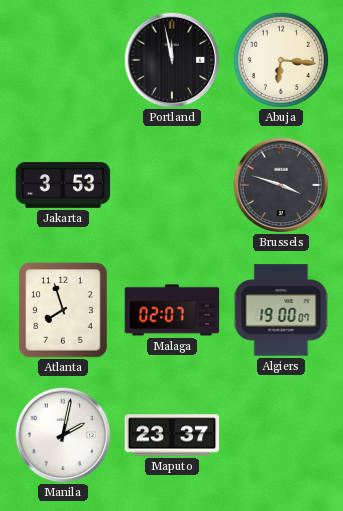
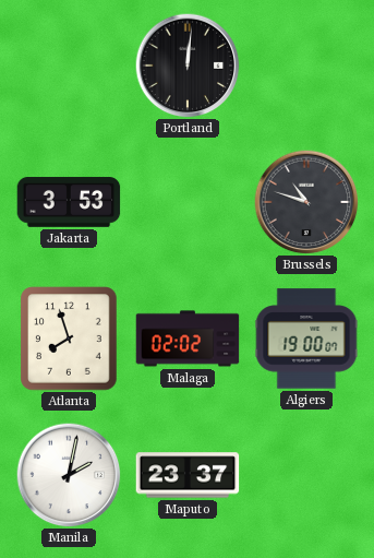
Portland: 11:58 -> 12:01 (188, 66)
Abuja: 6:16 -> none (281, 60)
Brussels: 3:48 -> 10:48 (306, 202)
Malaga: 02:07 -> 02:02 (188, 339)
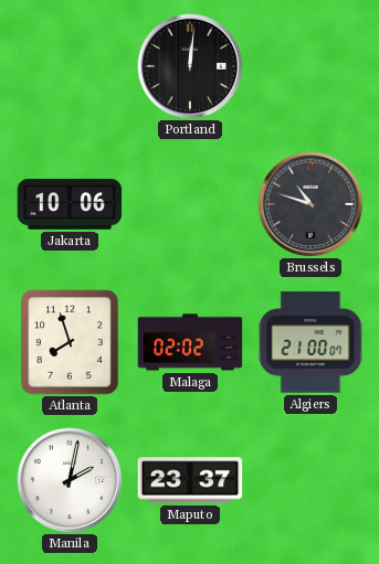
Jakarta: 3:53 -> 10:06 (70, 204)
Algiers: 19:00 -> 21:00 (310, 342)
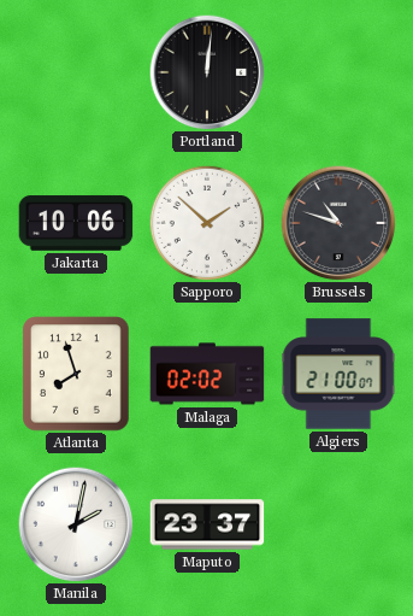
Sapporo: none -> 1:52 (207, 223)
